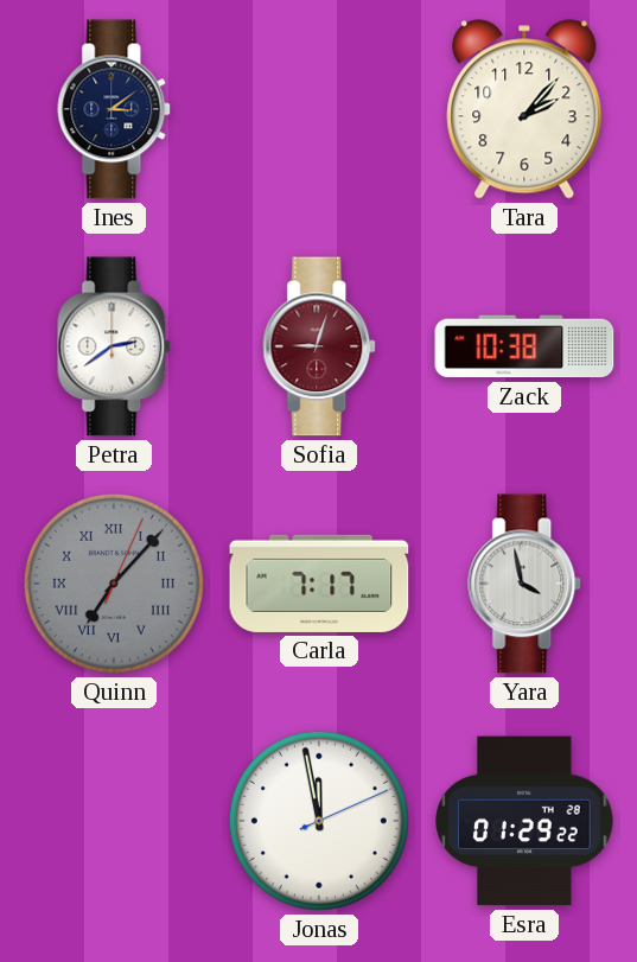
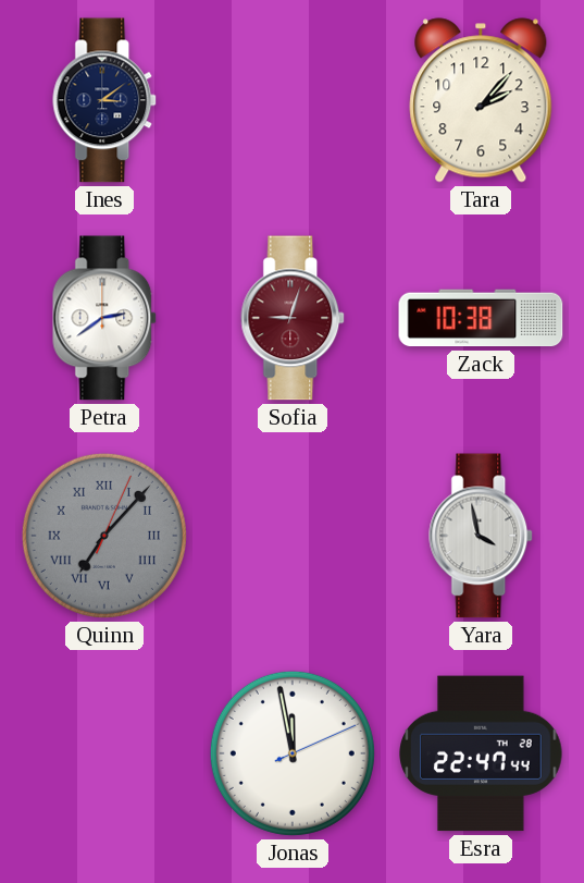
Carla: 7:17 -> none (319, 584)
Esra: 01:29 -> 22:47 (481, 753)
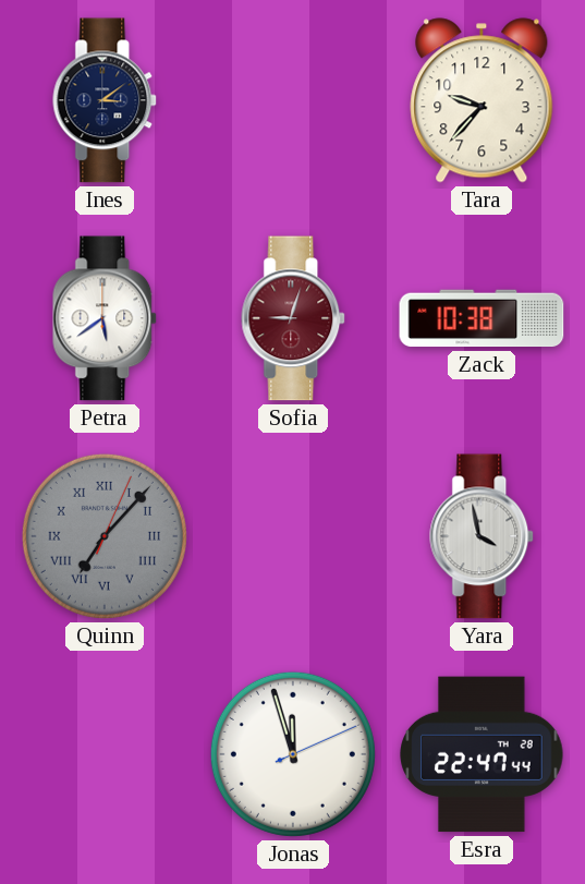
Tara: 2:07 -> 9:37 (482, 100)
Petra: 2:39 -> 5:39 (106, 318)
Jonas: 11:58 -> 11:57 (293, 754)
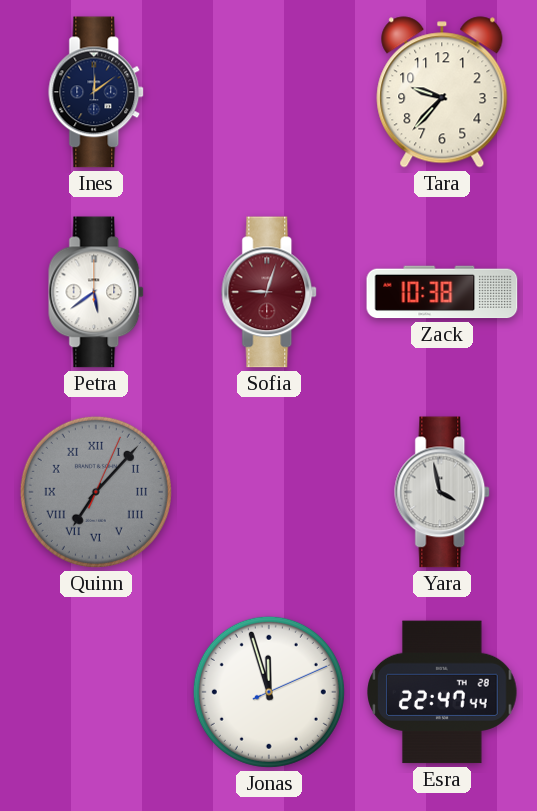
Ines: 3:09 -> 12:09 (97, 92)
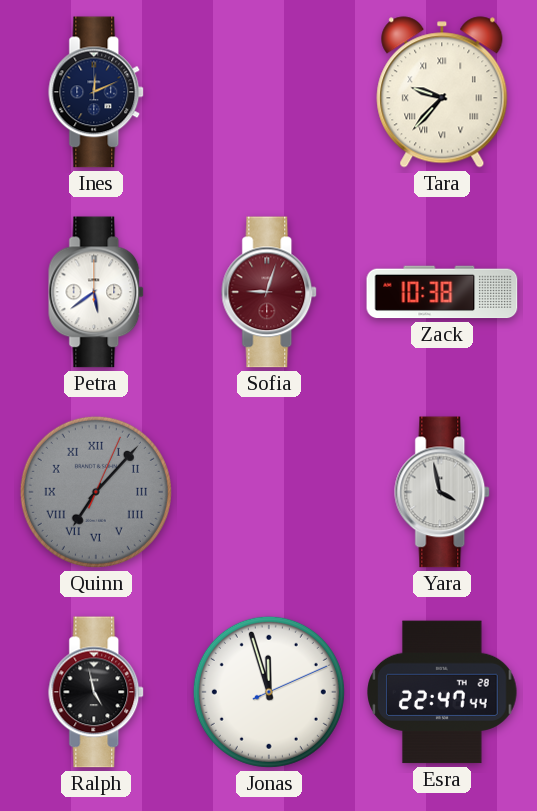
Ines: 12:09 -> 12:11 (97, 92)
Tara numerals: Arabic -> Roman (442, 92)
Ralph: none -> 4:58 (97, 692)
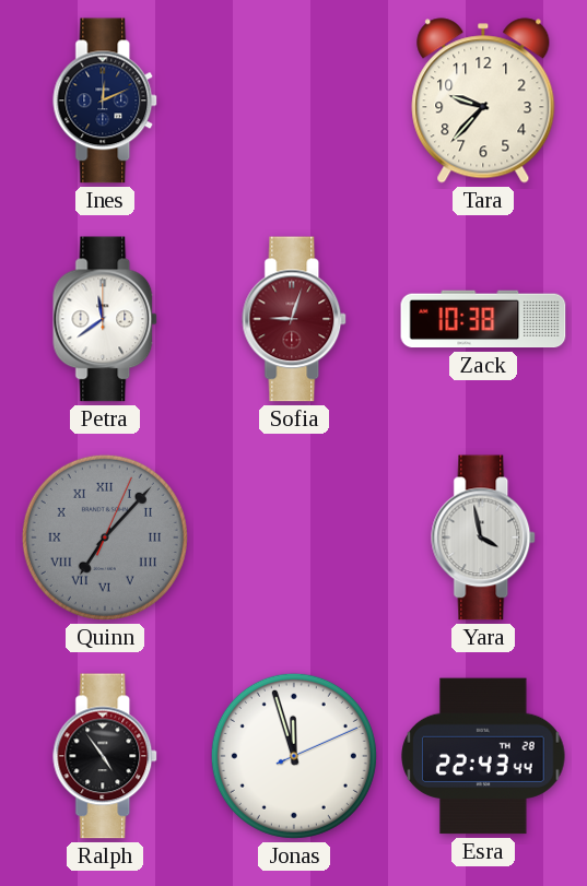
Tara numerals: Roman -> Arabic (483, 101)
Petra: 5:39 -> 11:39 (106, 319)
Ralph: 4:58 -> 4:54 (106, 756)
Esra: 22:47 -> 22:43 (483, 756)
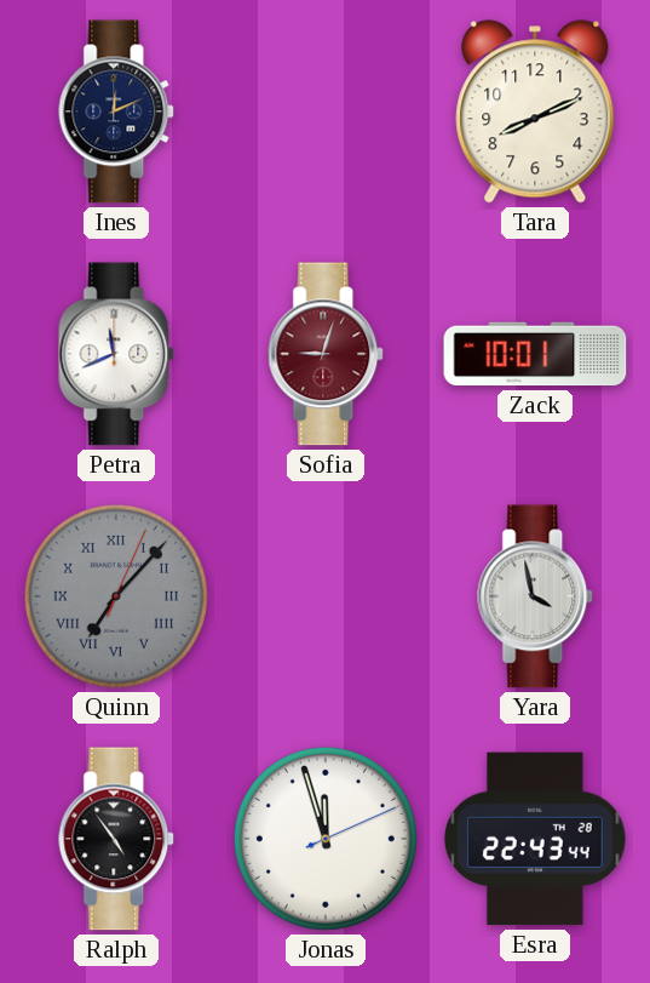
Tara: 9:37 -> 8:11 (535, 112)
Petra: 11:39 -> 11:41 (117, 354)
Zack: 10:38 -> 10:01 (535, 354)
